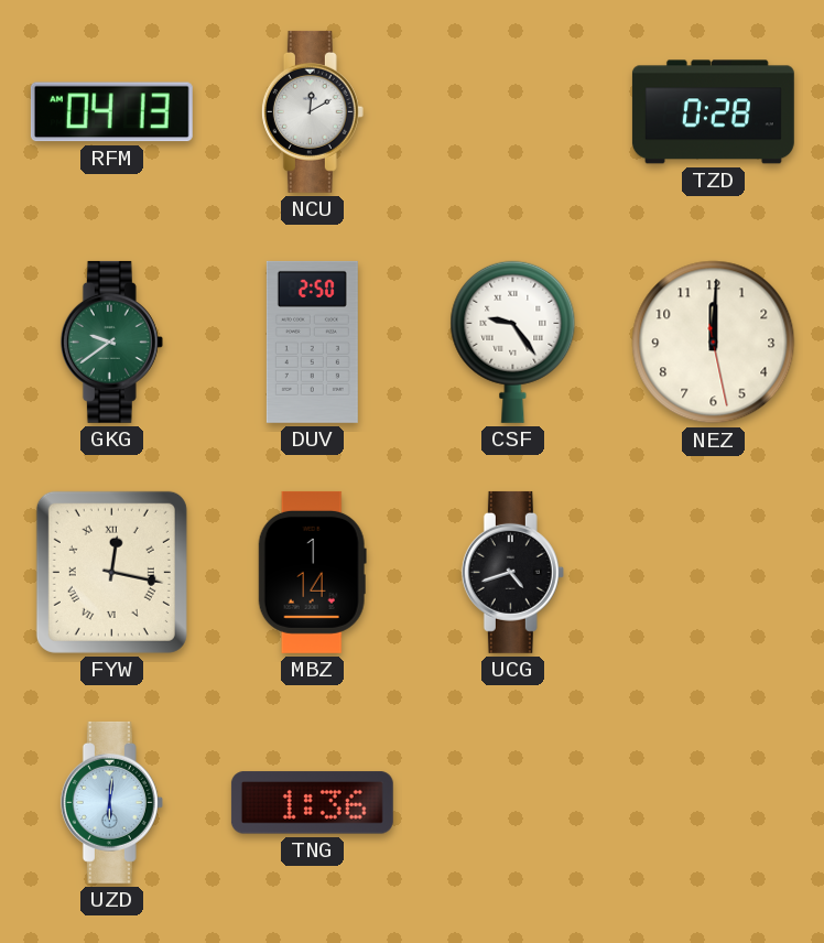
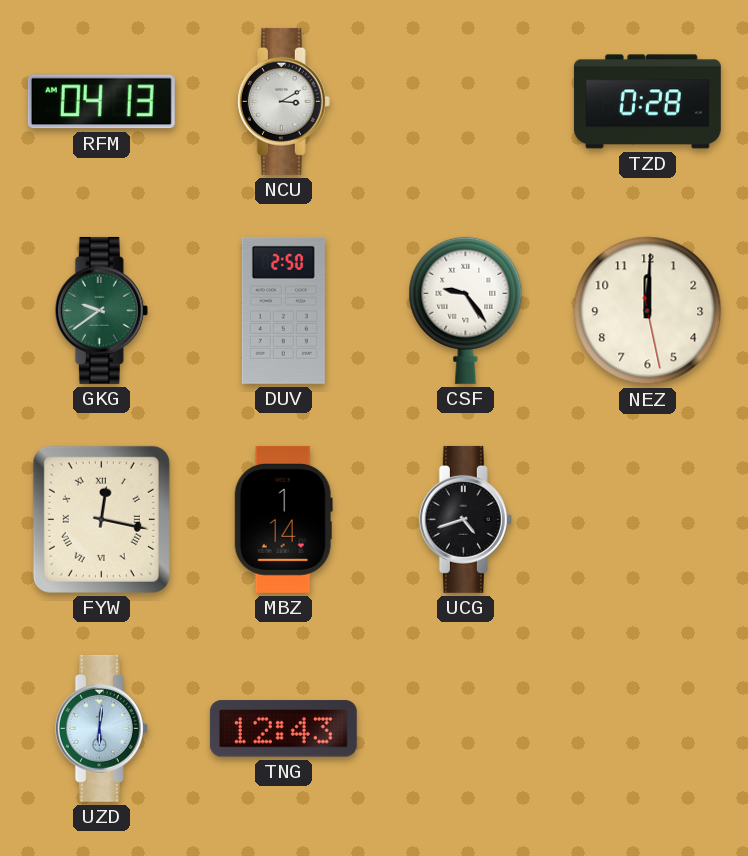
NCU: 12:10 -> 3:10 (283, 101)
TNG: 1:36 -> 12:43 (283, 729)
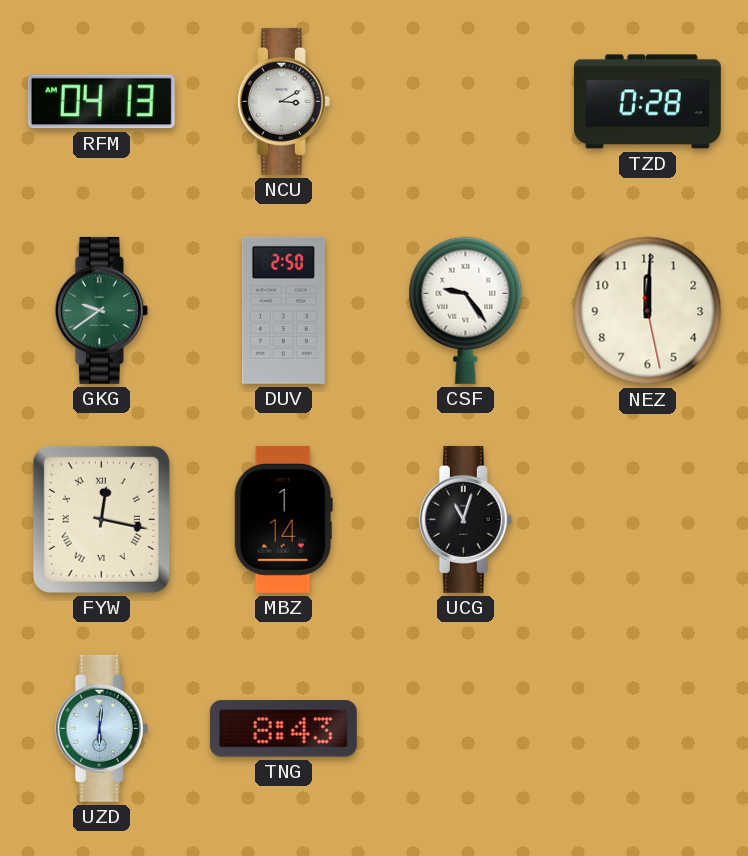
UCG: 4:42 -> 11:03 (465, 519)
TNG: 12:43 -> 8:43 (283, 729)
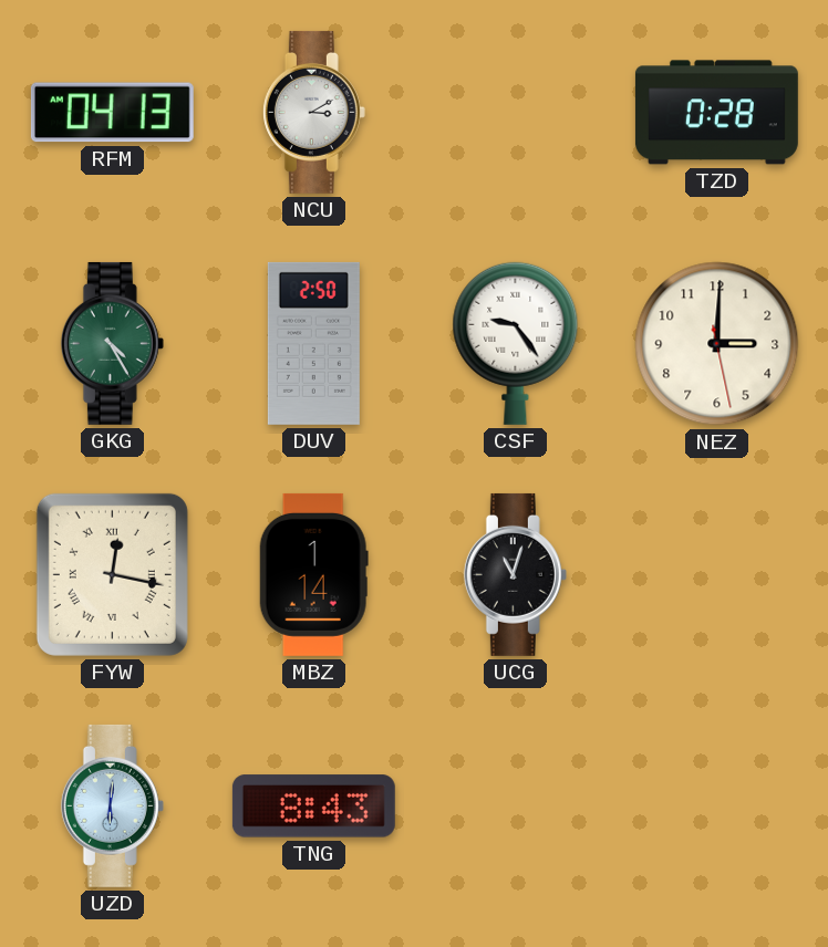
GKG: 9:39 -> 4:25 (112, 343)
NEZ: 12:00 -> 3:00 (717, 344)
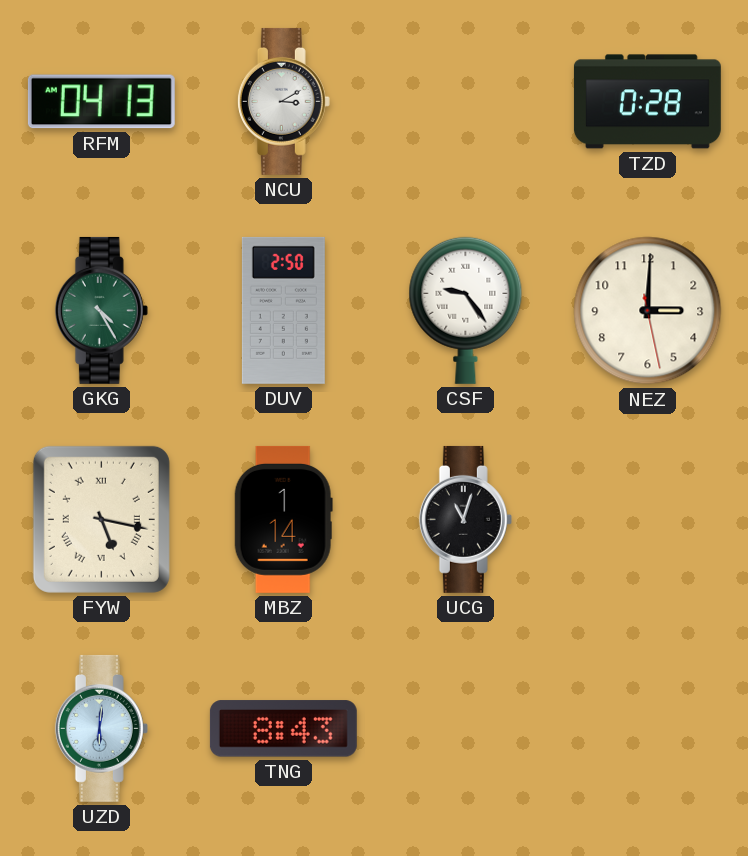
FYW: 12:17 -> 5:17 (101, 519)
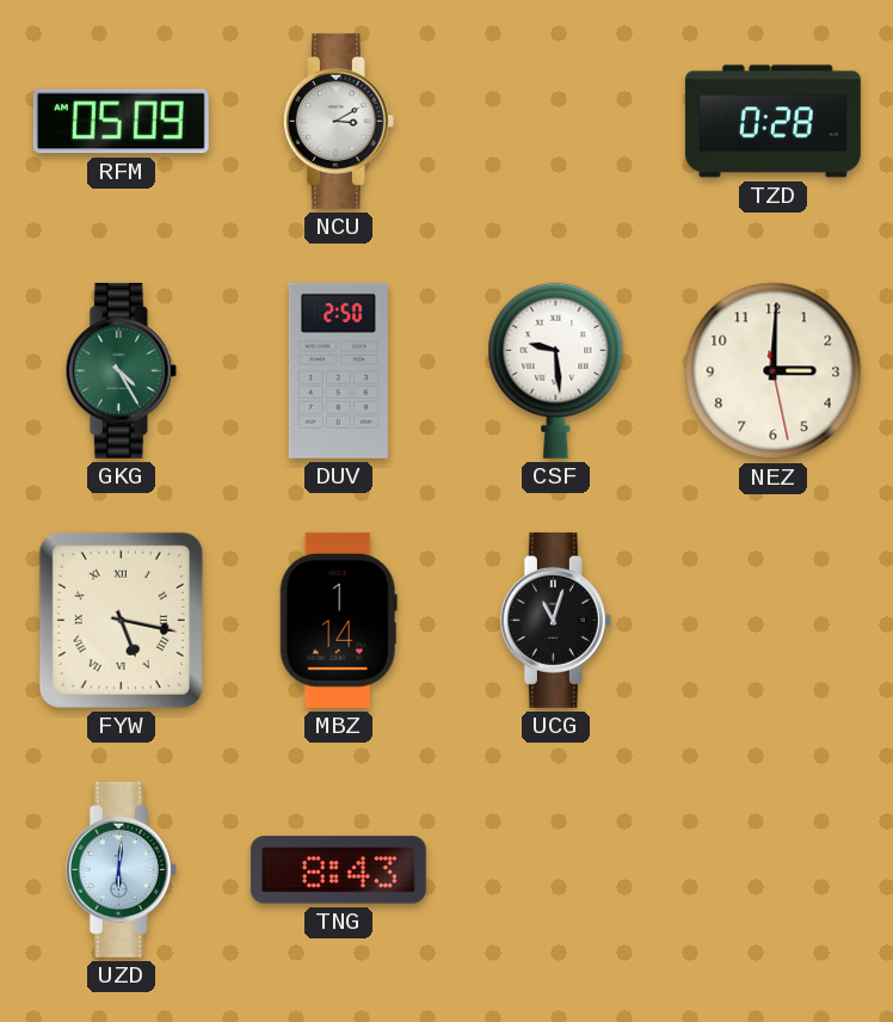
RFM: 04:13 -> 05:09 (121, 122)
CSF: 9:24 -> 9:29 (556, 370)
